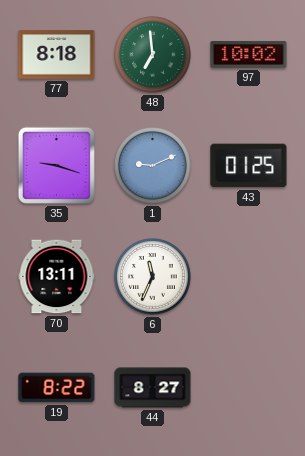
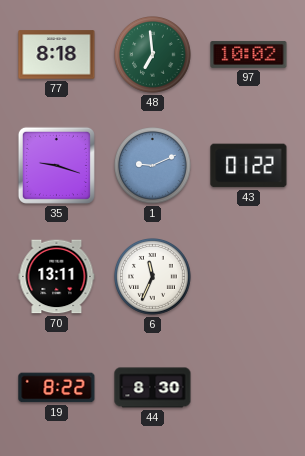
43: 01:25 -> 01:22 (249, 166)
44: 8:27 -> 8:30 (153, 388)
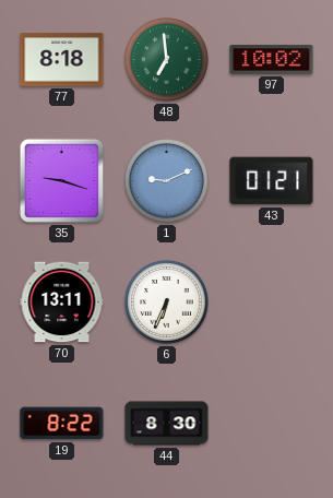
43: 01:22 -> 01:21 (272, 181)
6: 11:34 -> 6:34 (167, 303)
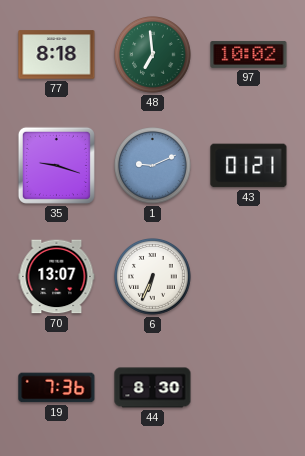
70: 13:11 -> 13:07 (57, 277)
19: 8:22 -> 7:36 (57, 388)
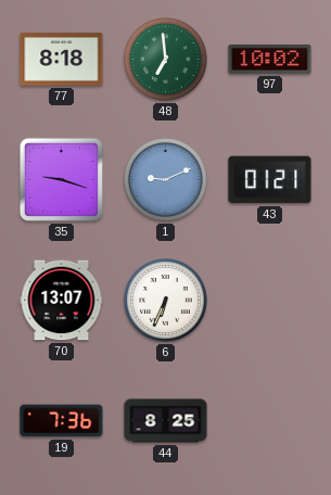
44: 8:30 -> 8:25 (166, 421)
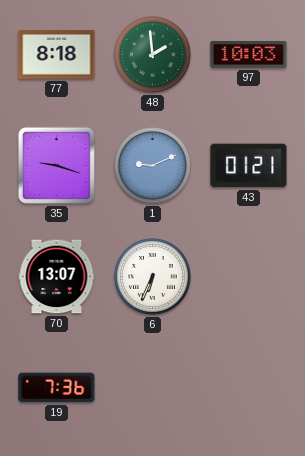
48: 6:59 -> 1:59 (153, 55)
97: 10:02 -> 10:03 (249, 54)
44: 8:25 -> none (166, 421)
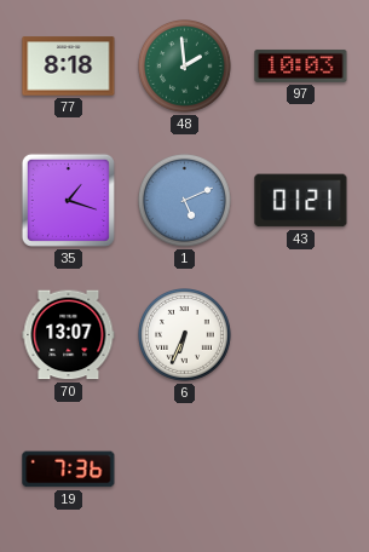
35: 9:18 -> 1:18 (68, 200)
1: 9:11 -> 5:11 (185, 201)
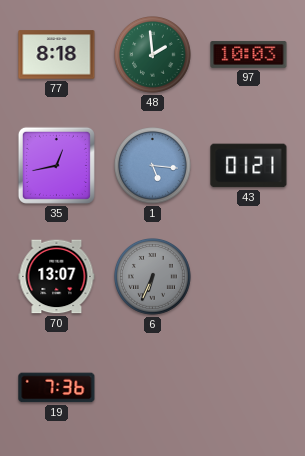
35: 1:18 -> 12:43 (56, 165)
1: 5:11 -> 5:16 (153, 166)
6 dial: white -> grey (153, 277)
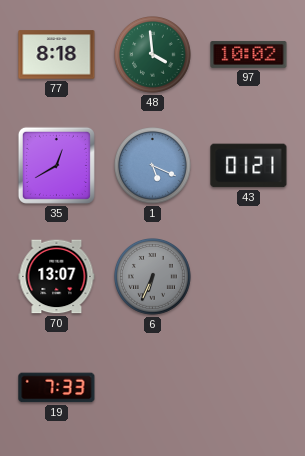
48: 1:59 -> 3:59 (153, 55)
97: 10:03 -> 10:02 (249, 54)
35: 12:43 -> 12:40 (56, 165)
1: 5:16 -> 5:19 (153, 166)
19: 7:36 -> 7:33 (57, 388)
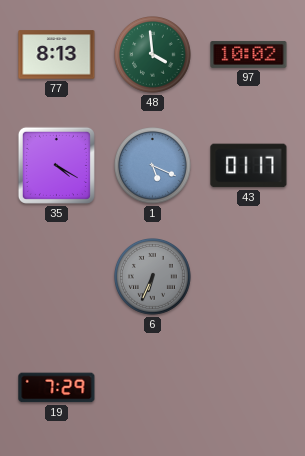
77: 8:18 -> 8:13 (57, 55)
35: 12:40 -> 4:20 (56, 165)
43: 01:21 -> 01:17 (249, 166)
70: 13:07 -> none (57, 277)
19: 7:33 -> 7:29 (57, 388)
